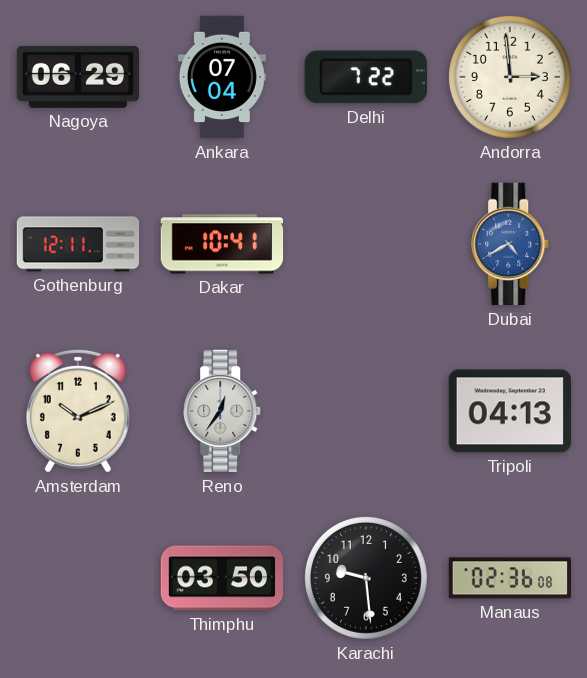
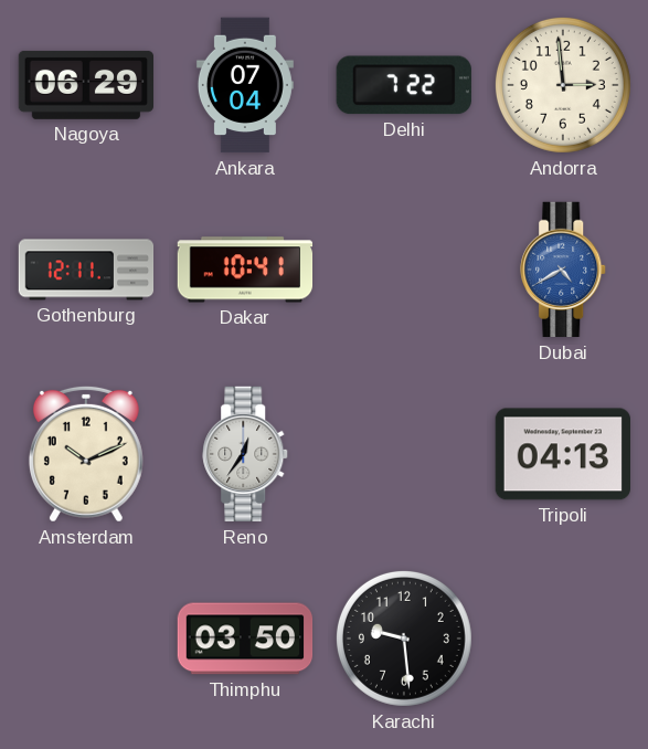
Manaus: 02:36 -> none (509, 578)
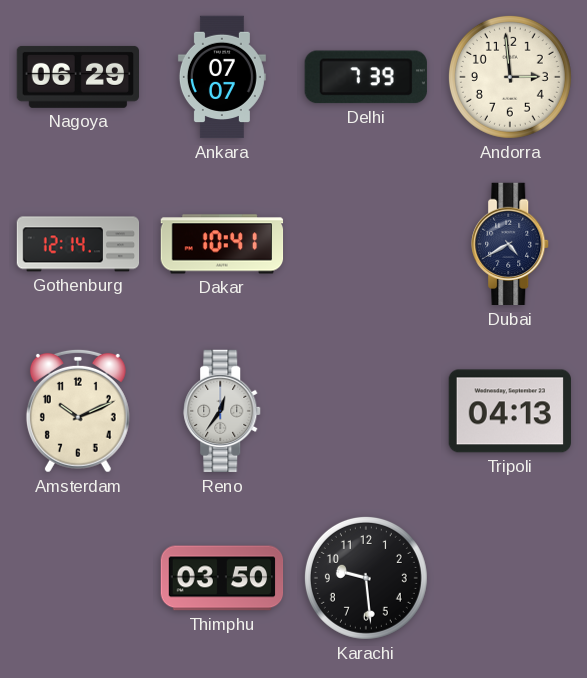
Ankara: 07:04 -> 07:07 (222, 77)
Delhi: 7:22 -> 7:39 (366, 77)
Gothenburg: 12:11 -> 12:14 (78, 244)
Dubai dial: blue -> navy (511, 244)
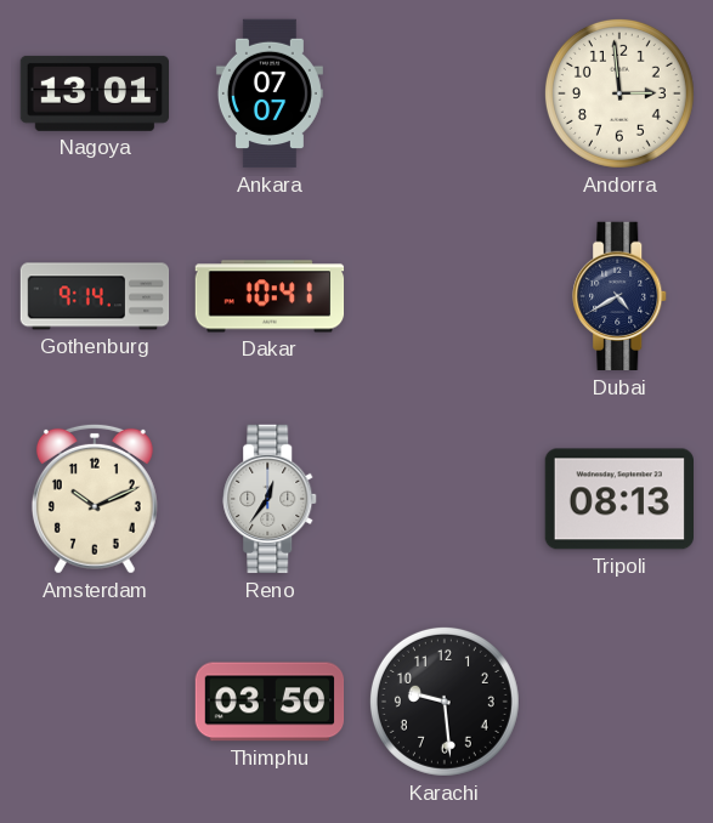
Nagoya: 06:29 -> 13:01 (94, 93)
Delhi: 7:39 -> none (366, 77)
Gothenburg: 12:14 -> 9:14 (95, 296)
Tripoli: 04:13 -> 08:13 (618, 499)
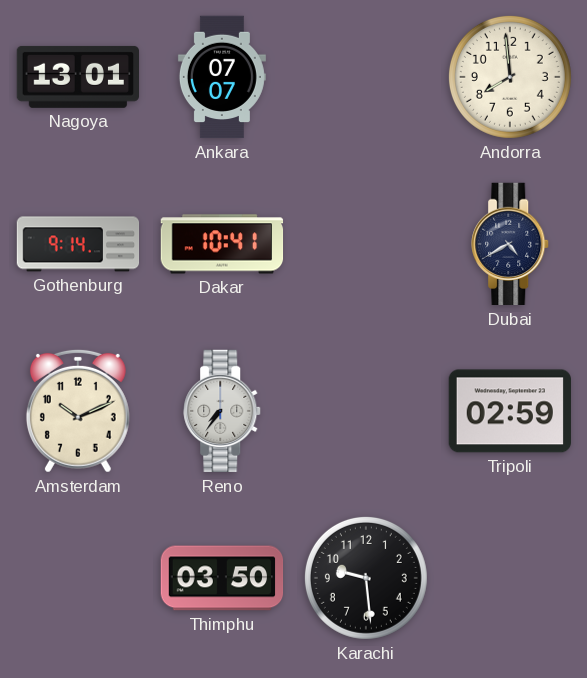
Andorra: 2:59 -> 7:59 (510, 77)
Reno: 12:36 -> 7:36 (223, 411)
Tripoli: 08:13 -> 02:59 (509, 411)
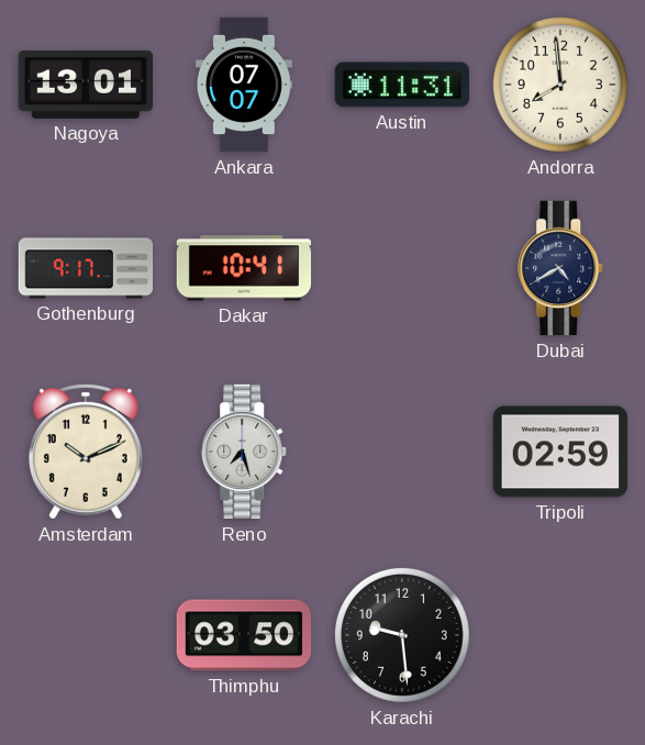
Austin: none -> 11:31 (401, 85)
Gothenburg: 9:14 -> 9:17 (86, 268)
Reno: 7:36 -> 7:27 (245, 452)
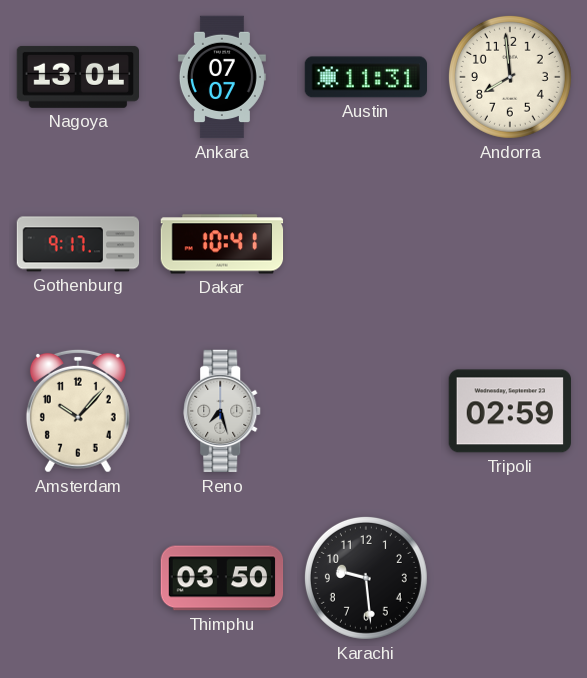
Dubai: 4:40 -> none (561, 268)
Amsterdam: 10:11 -> 10:07 (78, 411)
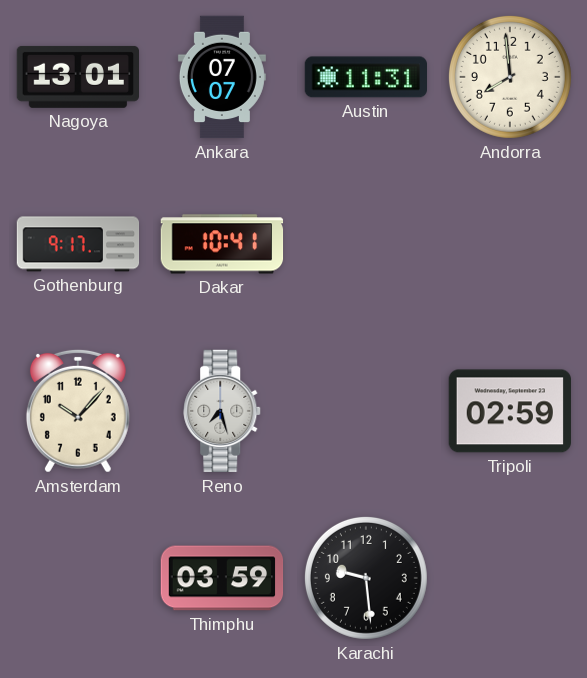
Thimphu: 03:50 -> 03:59 (222, 578)
